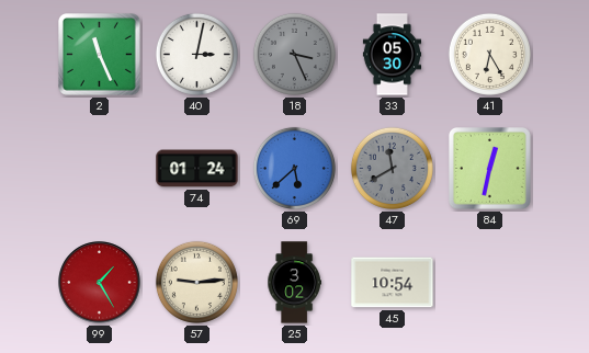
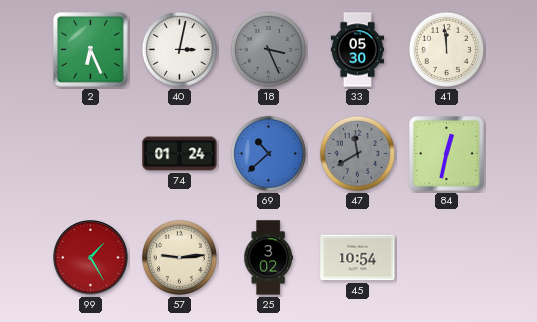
2: 11:26 -> 6:26 (91, 50)
41: 6:25 -> 11:59 (446, 49)
69: 5:38 -> 10:38 (268, 153)
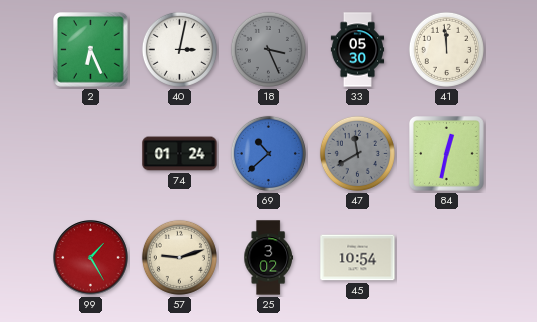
57: 9:14 -> 9:12 (179, 257)
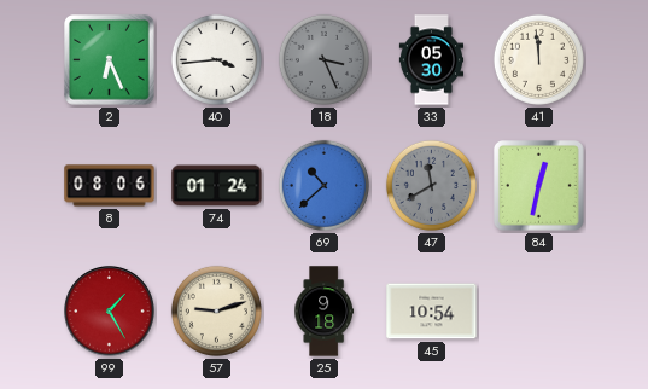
40: 3:02 -> 3:44 (216, 59)
8: none -> 08:06 (110, 186)
25: 3:02 -> 9:18 (323, 312)
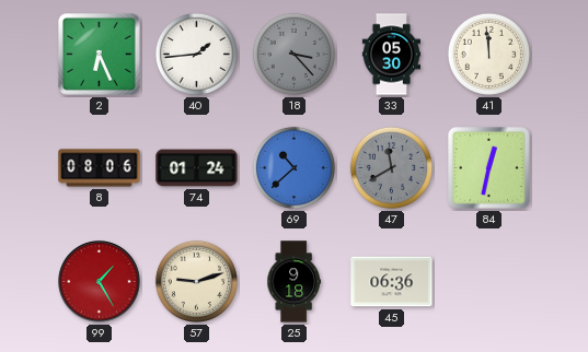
40: 3:44 -> 1:44 (196, 54)
18: 3:26 -> 3:23 (293, 54)
45: 10:54 -> 06:36 (392, 282)
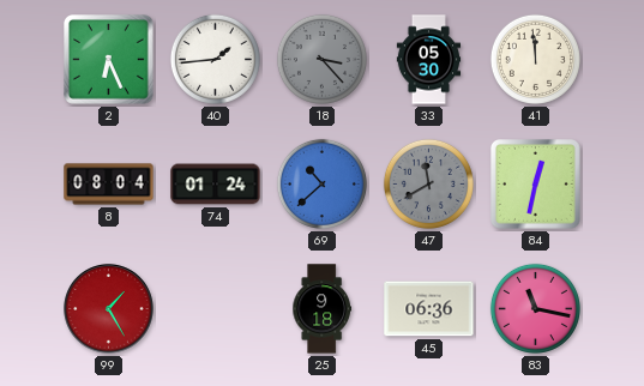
8: 08:06 -> 08:04 (109, 185)
57: 9:12 -> none (196, 281)
83: none -> 11:17 (535, 308)
